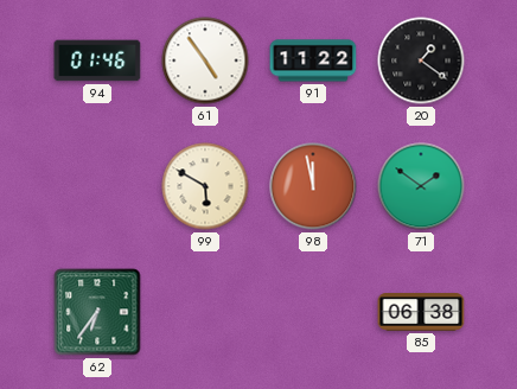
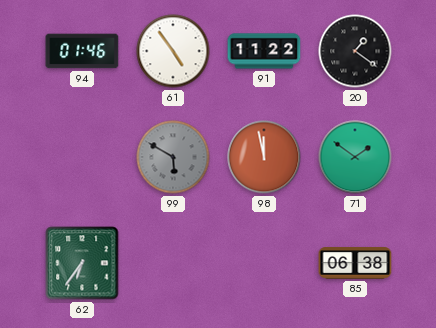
99 dial: cream -> grey (173, 157)
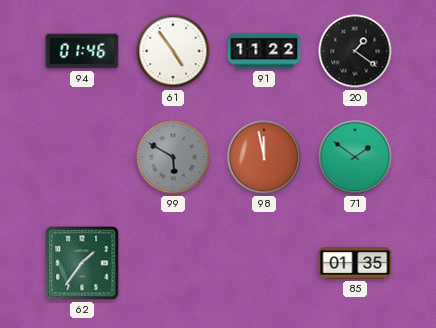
62: 6:36 -> 1:36 (82, 263)
85: 06:38 -> 01:35 (355, 263)
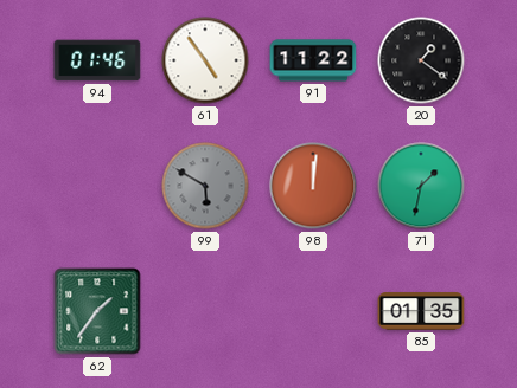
98: 11:58 -> 12:01 (313, 186)
71: 1:51 -> 1:32 (421, 186)
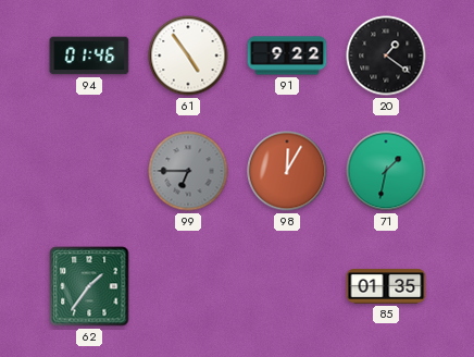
91: 11:22 -> 9:22 (287, 56)
99: 5:50 -> 6:45 (188, 171)
98: 12:01 -> 12:05 (287, 171)
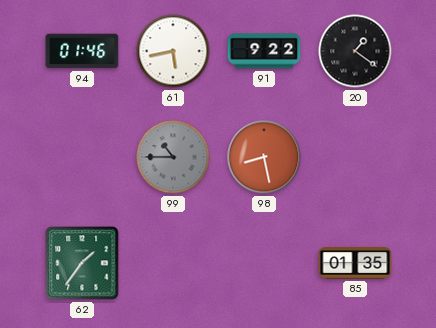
61: 4:54 -> 5:43 (173, 51)
99: 6:45 -> 10:45 (173, 157)
98: 12:05 -> 8:28 (264, 157)
71: 1:32 -> none (386, 171)
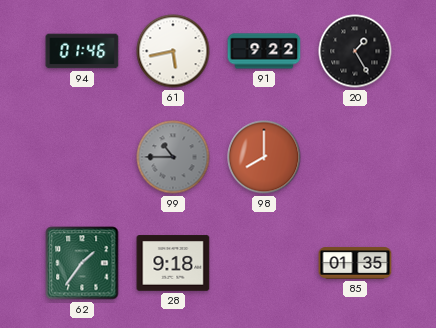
20: 1:21 -> 1:25 (355, 51)
98: 8:28 -> 8:00 (264, 157)
28: none -> 9:18 (173, 263)
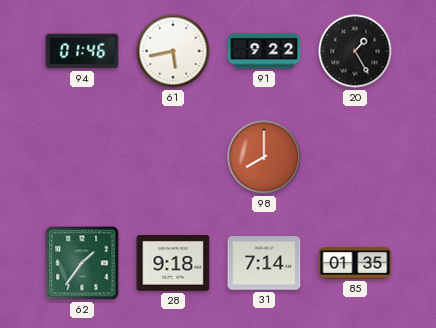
99: 10:45 -> none (173, 157)
31: none -> 7:14 (264, 263)
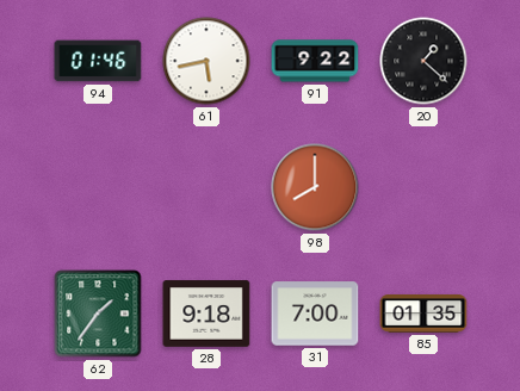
20: 1:25 -> 1:22 (423, 61)
31: 7:14 -> 7:00 (315, 314)
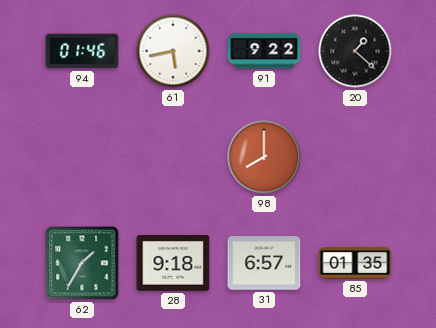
62: 1:36 -> 1:35 (82, 263)
31: 7:00 -> 6:57 (264, 263)
